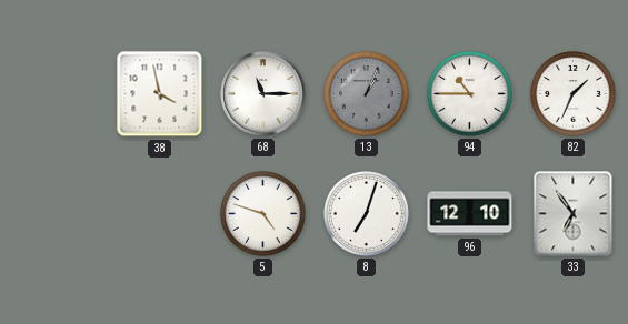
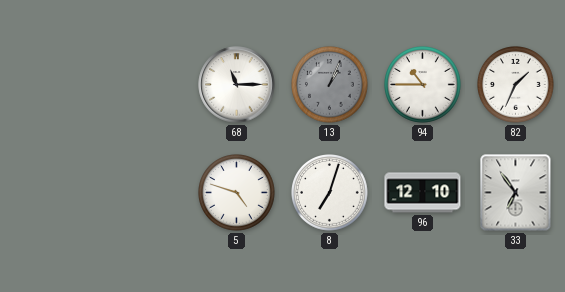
38: 3:58 -> none (160, 94)
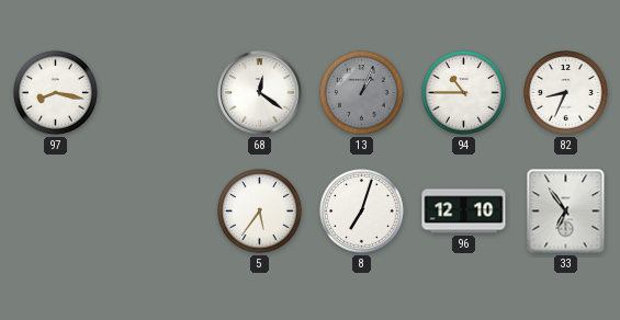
97: none -> 8:17 (56, 93)
68: 11:15 -> 12:21 (260, 93)
82: 1:34 -> 8:34 (566, 93)
5: 4:48 -> 5:36 (260, 212)
